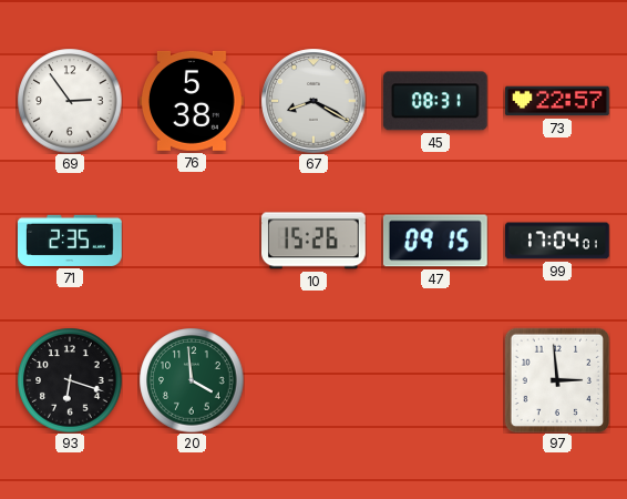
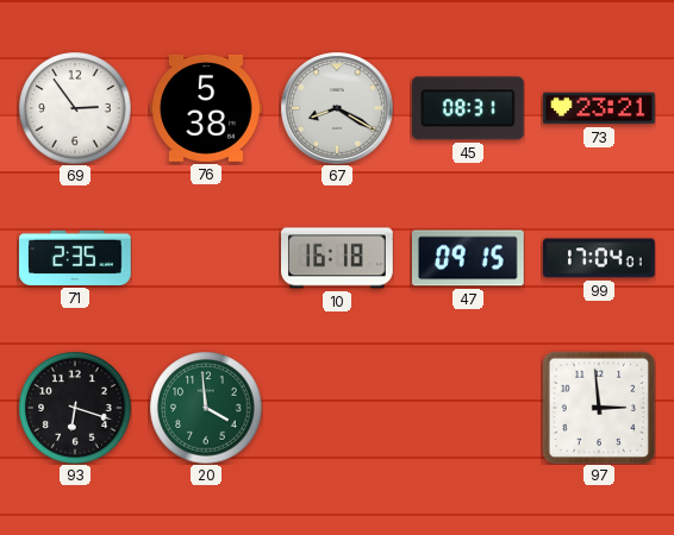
73: 22:57 -> 23:21 (599, 108)
10: 15:26 -> 16:18 (338, 258)
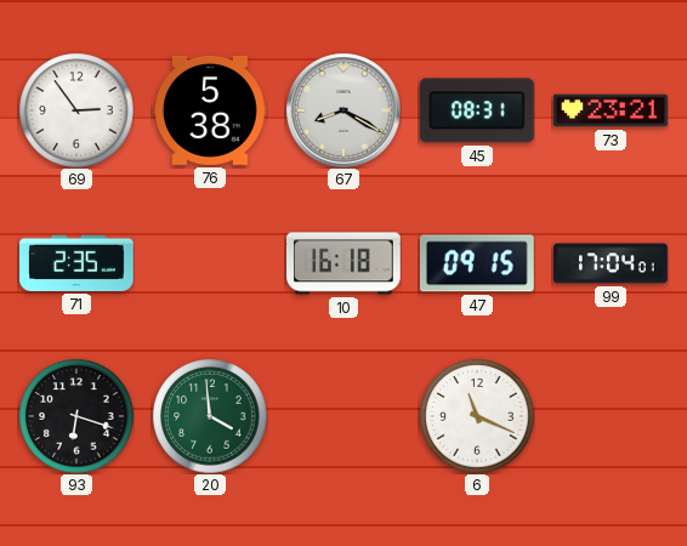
6: none -> 11:19 (477, 416)
97: 2:59 -> none (599, 408)
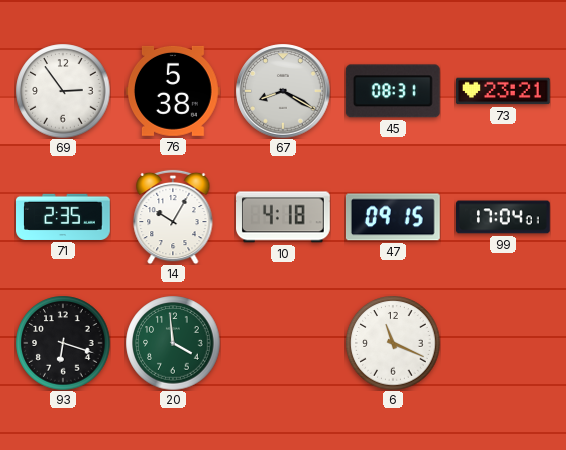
14: none -> 10:05 (173, 217)
10: 16:18 -> 4:18 (284, 217)
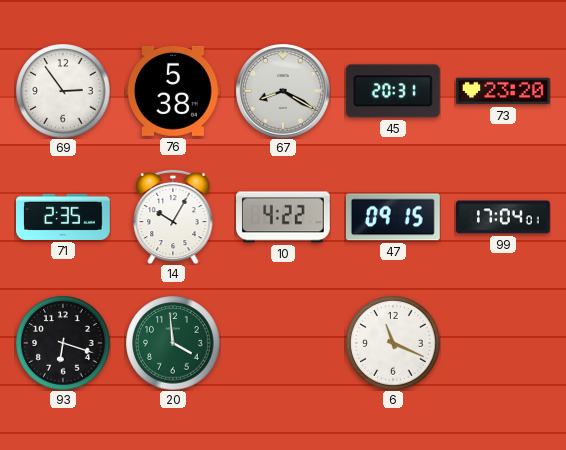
45: 08:31 -> 20:31 (393, 91)
73: 23:21 -> 23:20 (503, 91)
10: 4:18 -> 4:22 (284, 217)
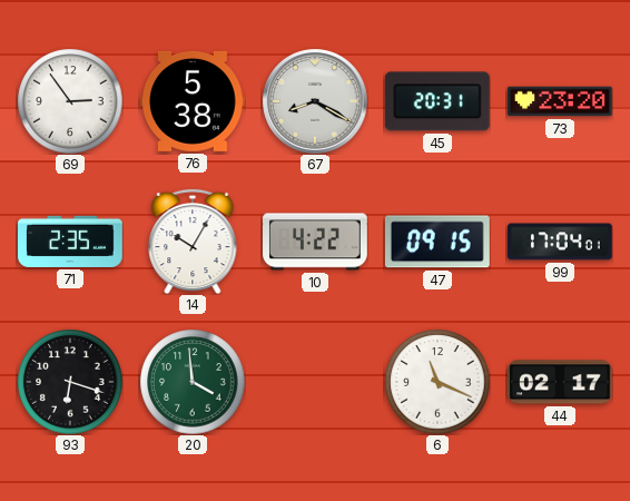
44: none -> 02:17 (561, 382)
